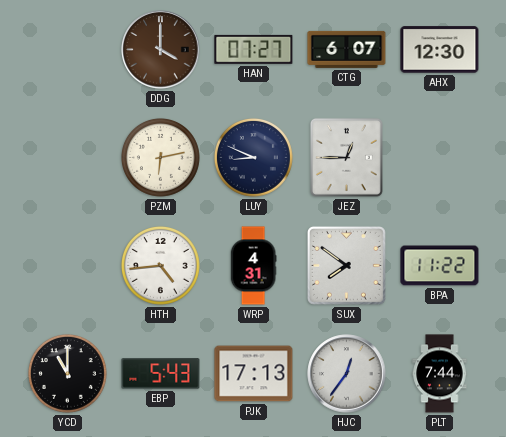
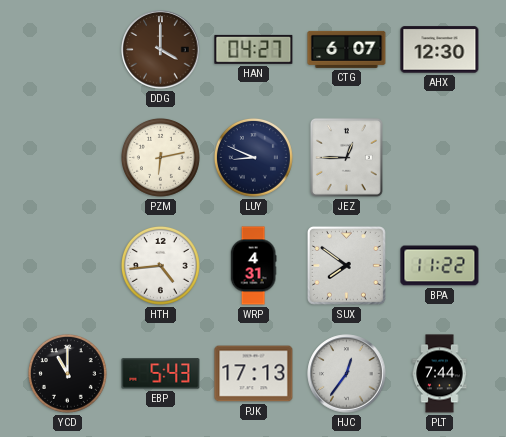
HAN: 07:27 -> 04:27 (254, 49)
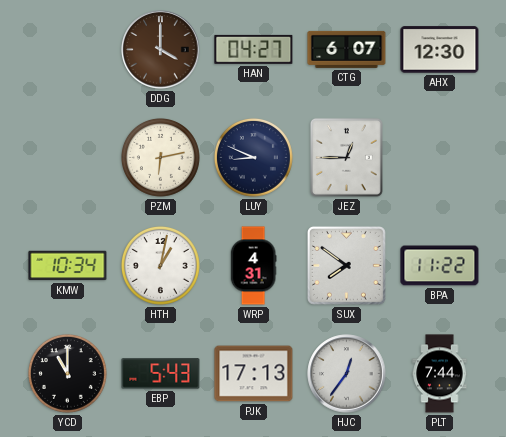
KMW: none -> 10:34 (68, 266)
HTH: 4:44 -> 1:02 (160, 265)
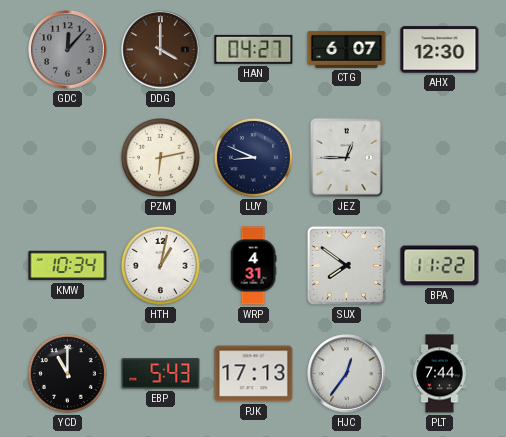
GDC: none -> 12:07 (68, 50)
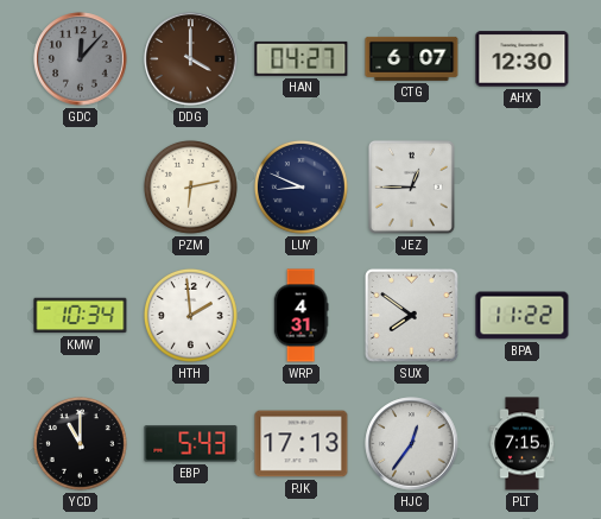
HTH: 1:02 -> 1:59 (190, 315)
PLT: 7:44 -> 7:15 (523, 444)
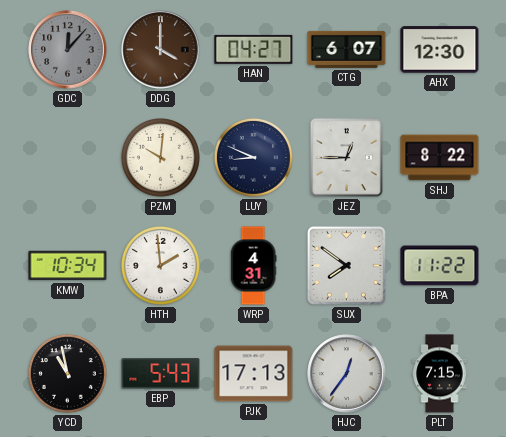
PZM: 6:13 -> 10:01 (160, 157)
SHJ: none -> 8:22 (440, 158)
YCD: 11:00 -> 10:58 (67, 373)
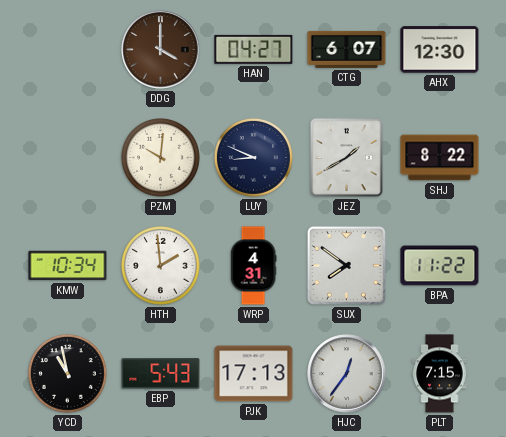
GDC: 12:07 -> none (68, 50)
JEZ: 12:45 -> 1:40 (346, 157)
